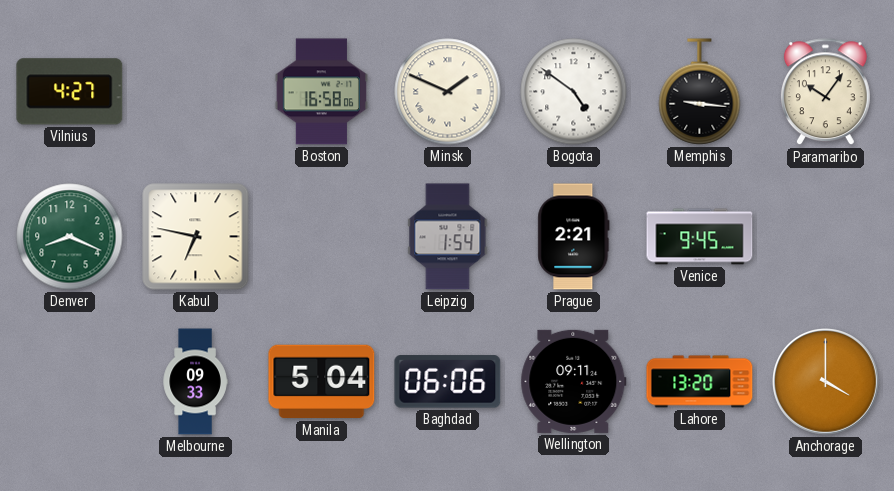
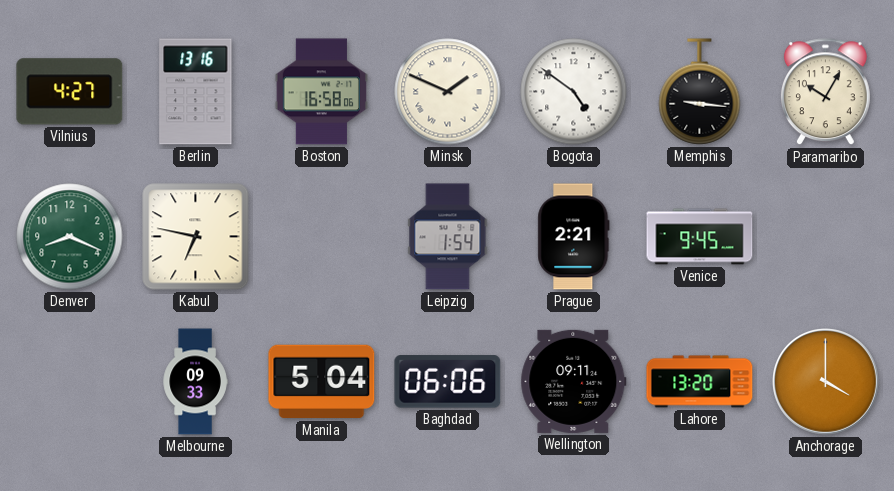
Berlin: none -> 13:16 (196, 92)
Paramaribo: 10:06 -> 10:05 (825, 92)
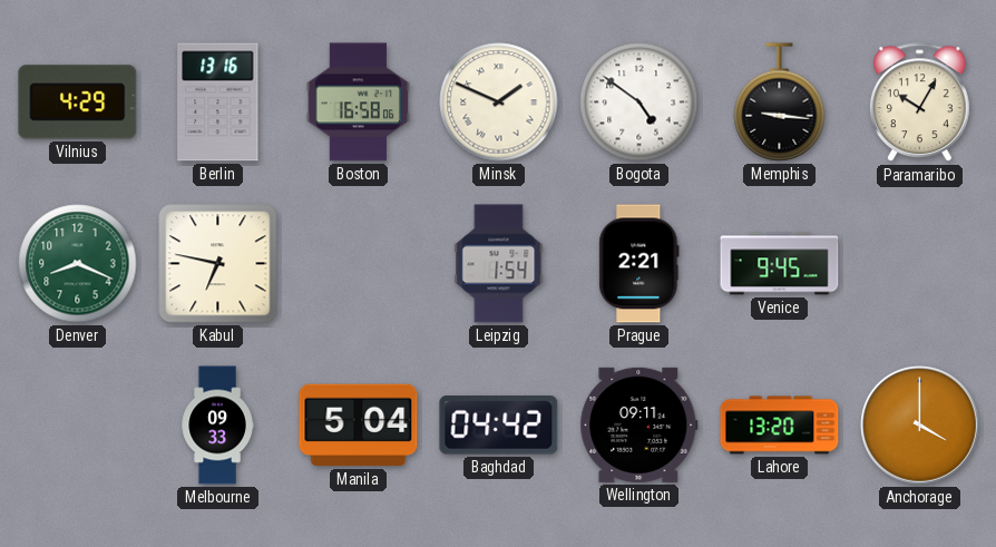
Vilnius: 4:27 -> 4:29 (78, 102)
Baghdad: 06:06 -> 04:42 (499, 426)
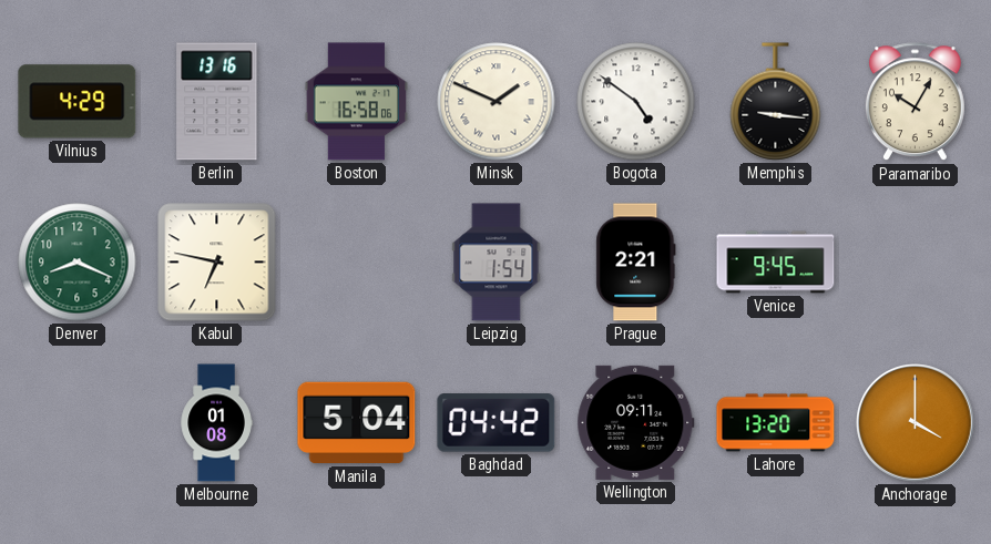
Melbourne: 09:33 -> 01:08 (216, 423)
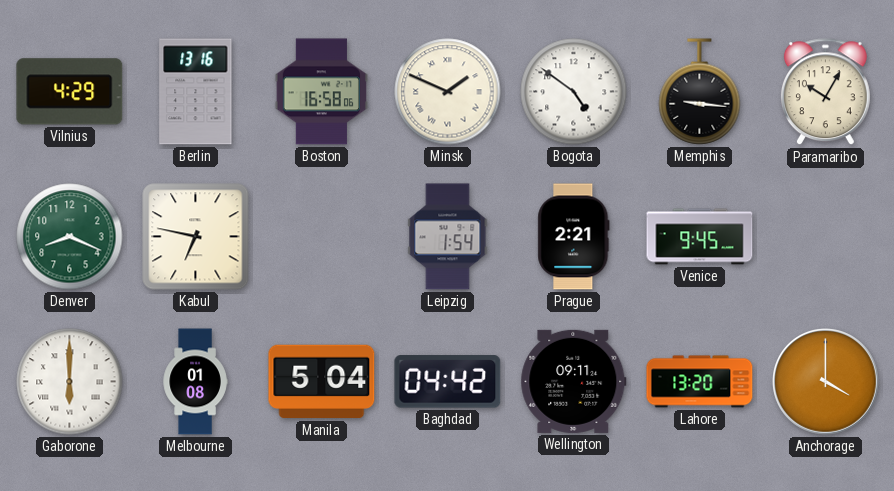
Gaborone: none -> 6:00 (70, 382)
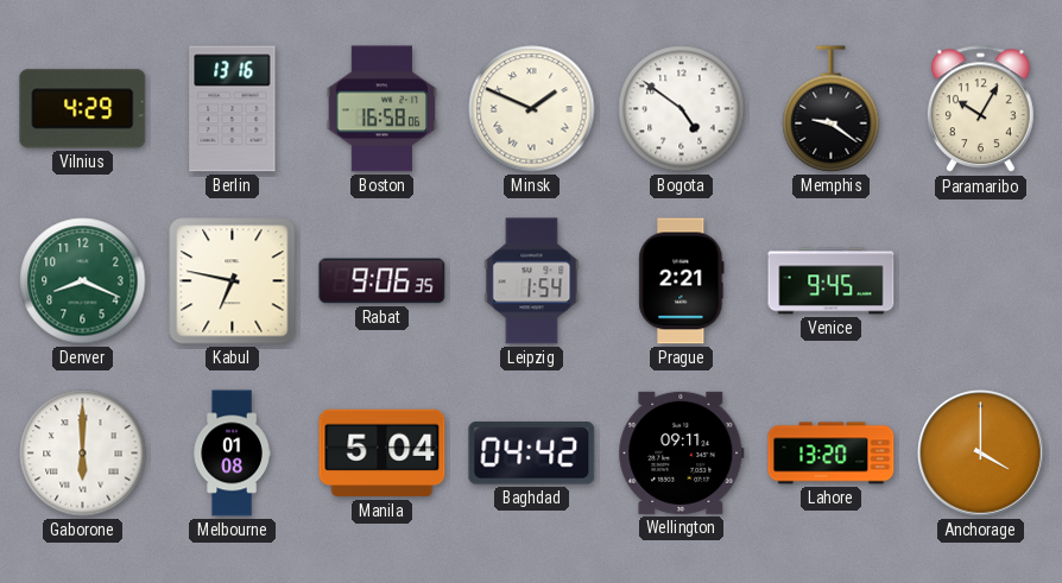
Memphis: 9:16 -> 9:21 (832, 109)
Rabat: none -> 9:06 (383, 281)
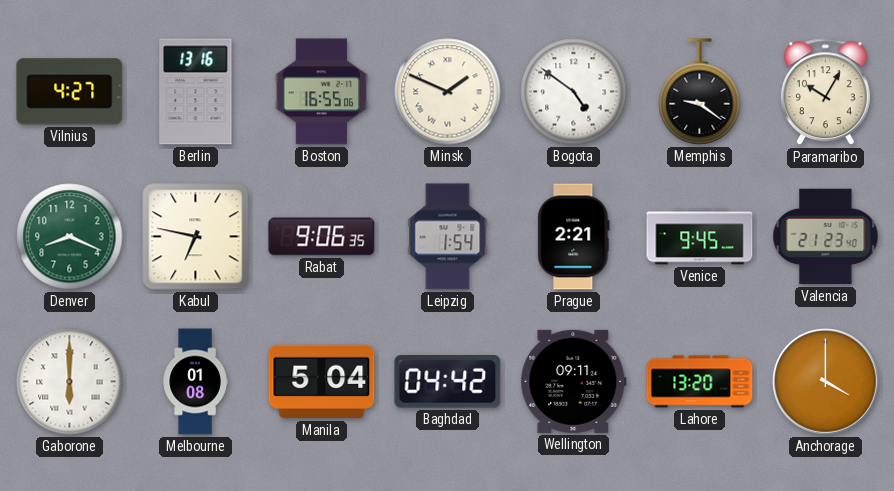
Vilnius: 4:29 -> 4:27 (70, 92)
Boston: 16:58 -> 16:55 (321, 92)
Valencia: none -> 21:23 (826, 237)
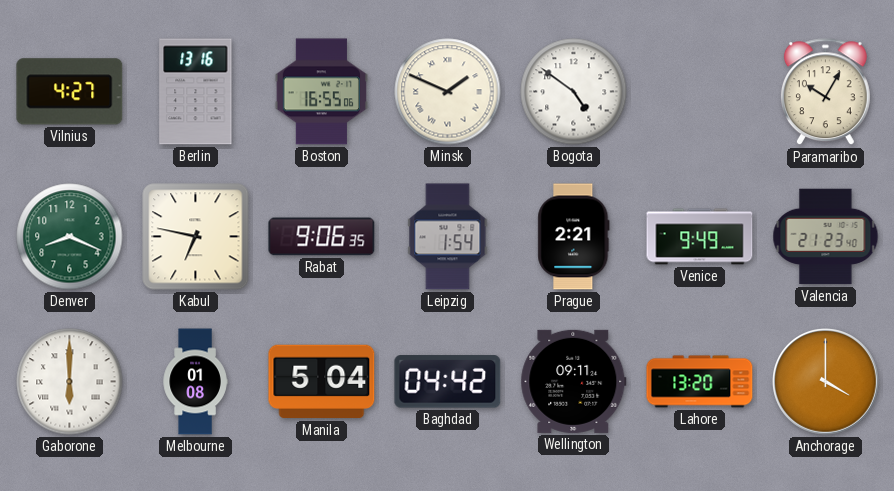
Memphis: 9:21 -> none (700, 92)
Venice: 9:45 -> 9:49 (700, 237)
